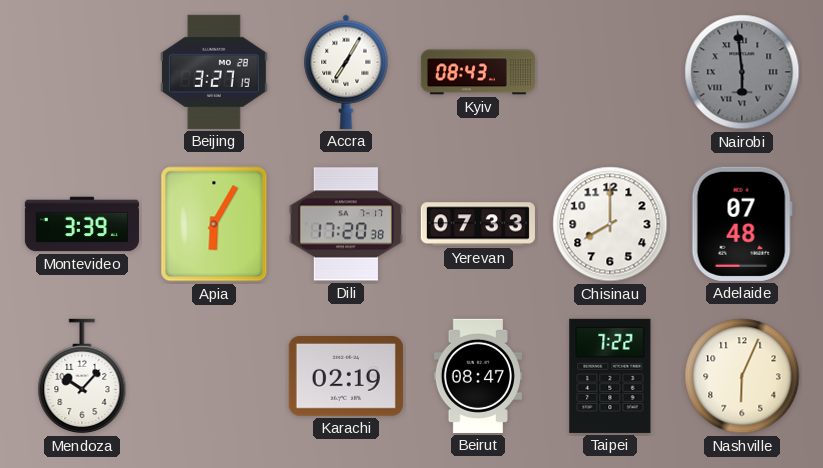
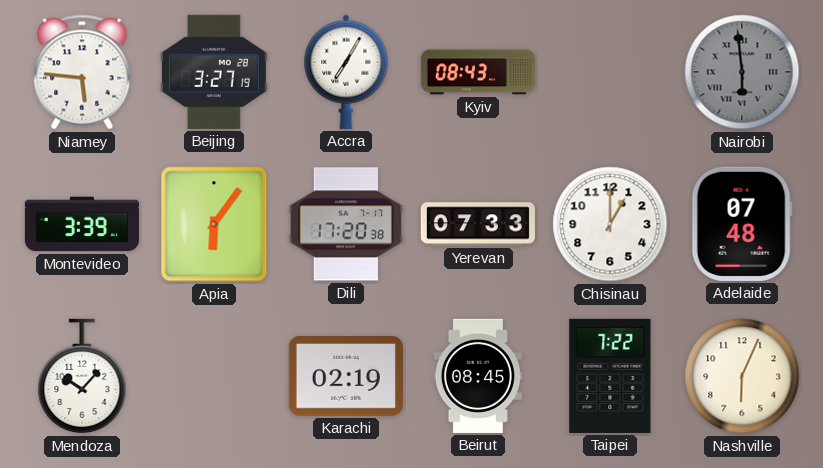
Niamey: none -> 5:46 (82, 72)
Apia: 6:05 -> 6:06 (214, 224)
Chisinau: 8:00 -> 1:00 (610, 224)
Beirut: 08:47 -> 08:45 (478, 376)
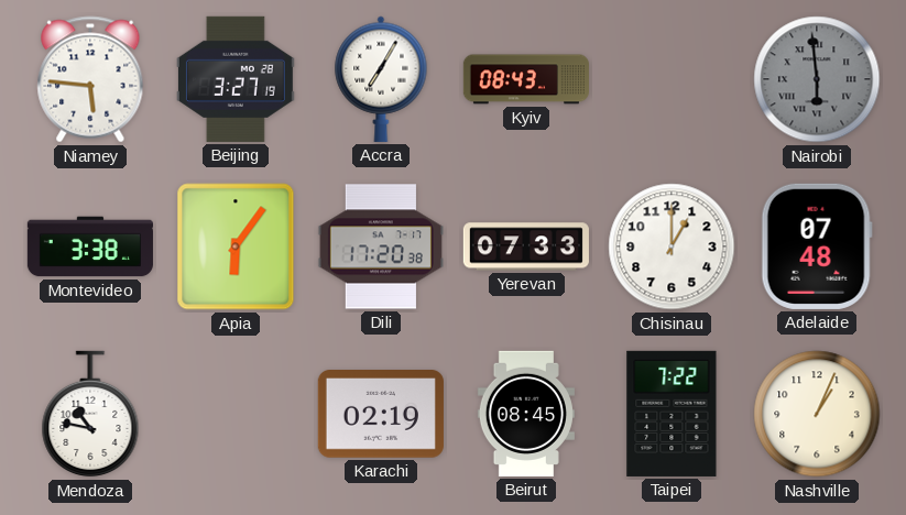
Montevideo: 3:39 -> 3:38 (90, 246)
Mendoza: 10:07 -> 10:47 (90, 414)
Nashville: 6:04 -> 1:04 (817, 414)
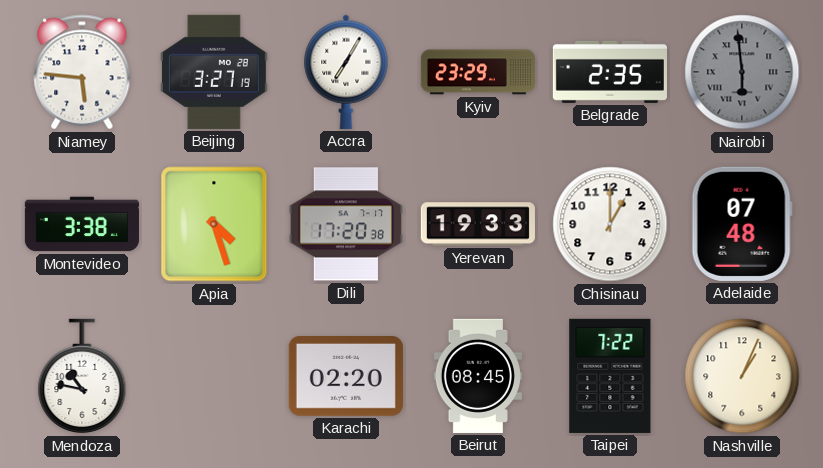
Kyiv: 08:43 -> 23:29 (478, 72)
Belgrade: none -> 2:35 (610, 72)
Apia: 6:06 -> 4:27 (214, 224)
Yerevan: 07:33 -> 19:33 (478, 224)
Karachi: 02:19 -> 02:20 (346, 377)
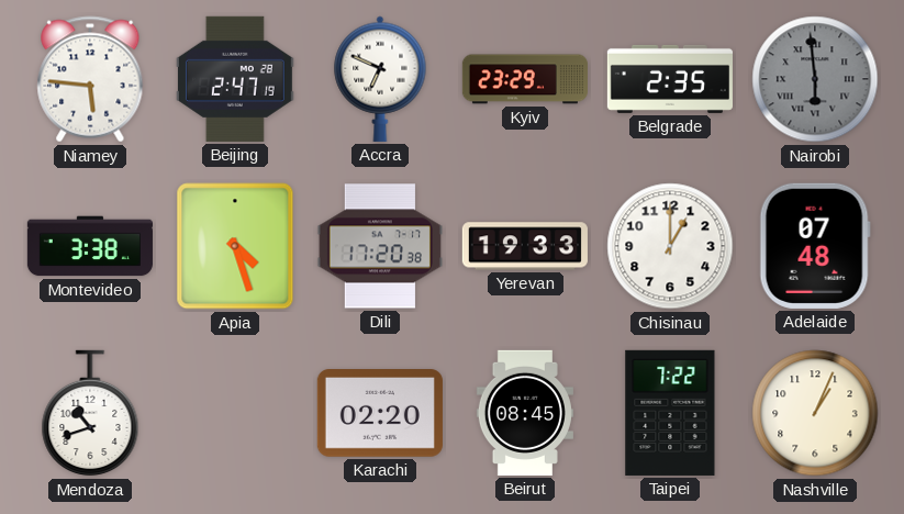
Beijing: 3:27 -> 2:47 (235, 79)
Accra: 7:05 -> 6:49 (380, 79)
Mendoza: 10:47 -> 10:42 (90, 413)
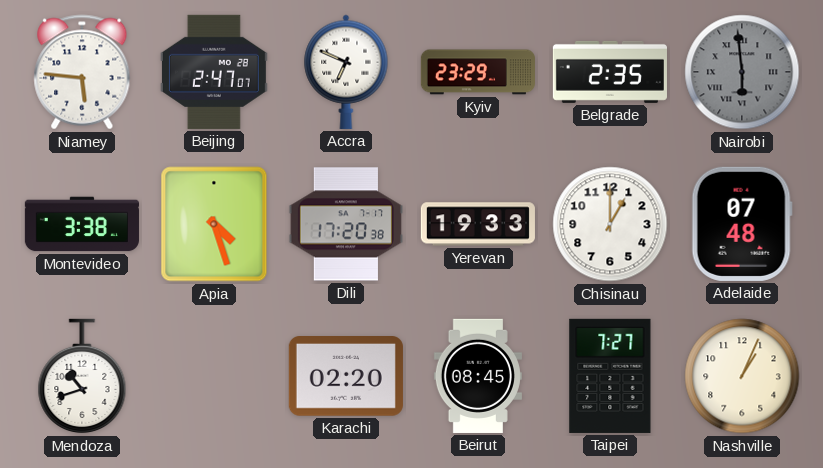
Beijing: 2:47:19 -> 2:47:07 (214, 72)
Taipei: 7:22 -> 7:27 (610, 376)
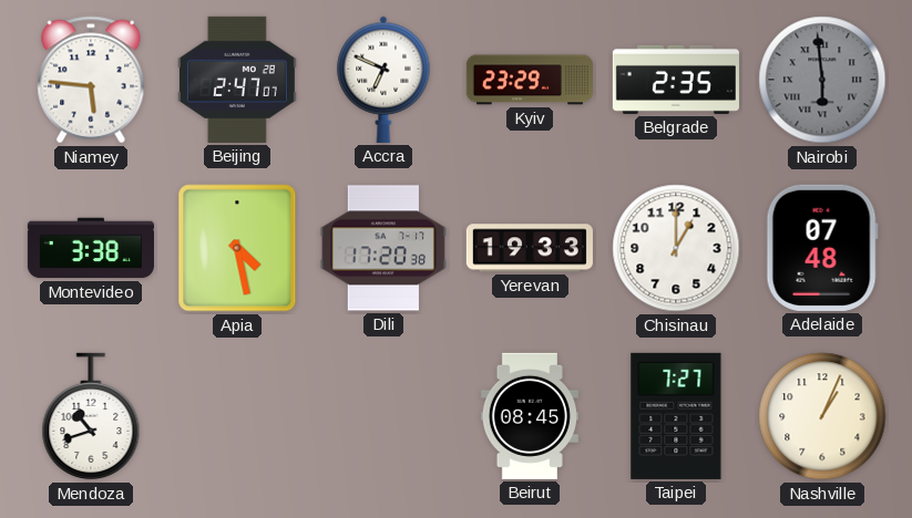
Apia: 4:27 -> 4:28 (237, 248)
Karachi: 02:20 -> none (346, 377)
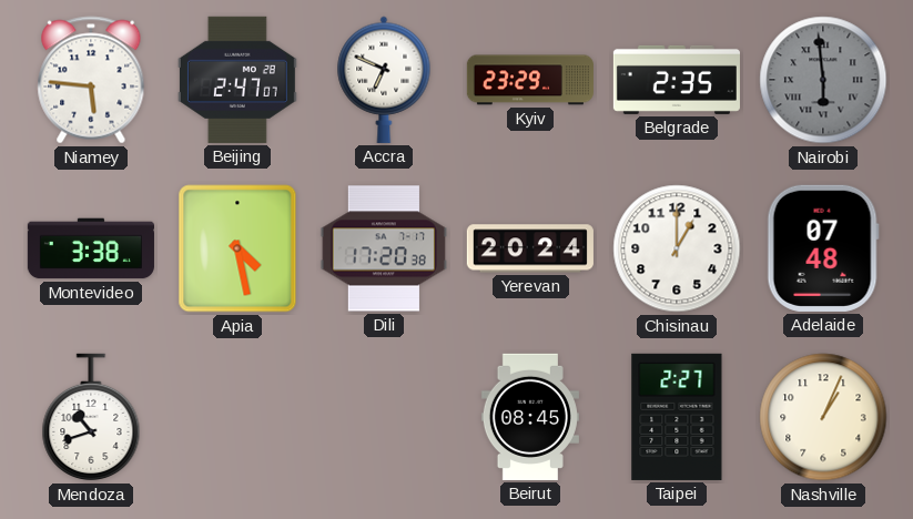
Yerevan: 19:33 -> 20:24 (530, 248)
Taipei: 7:27 -> 2:27 (677, 417)
